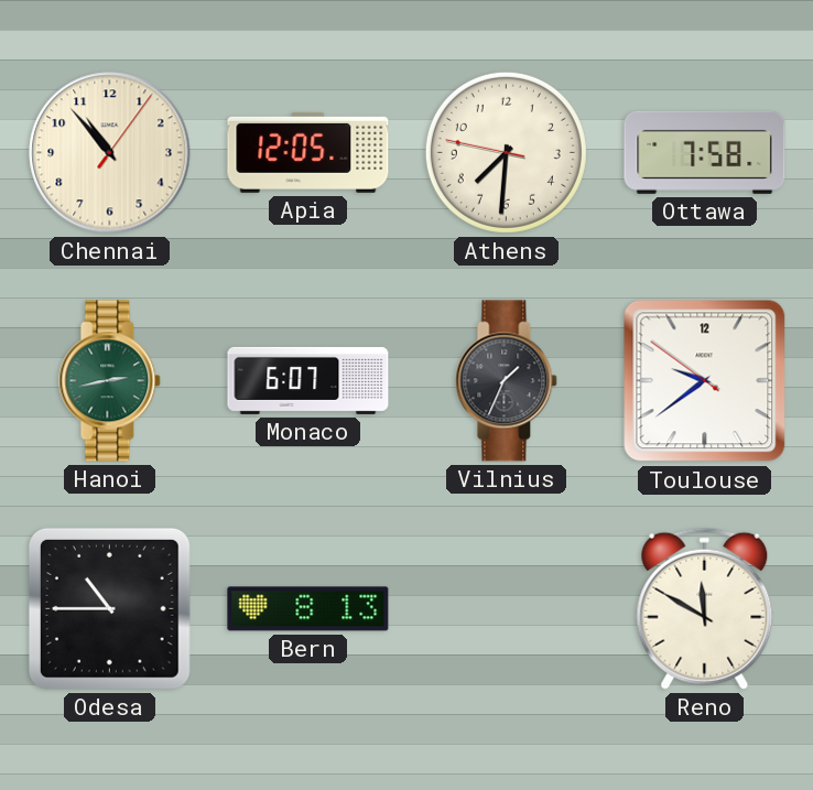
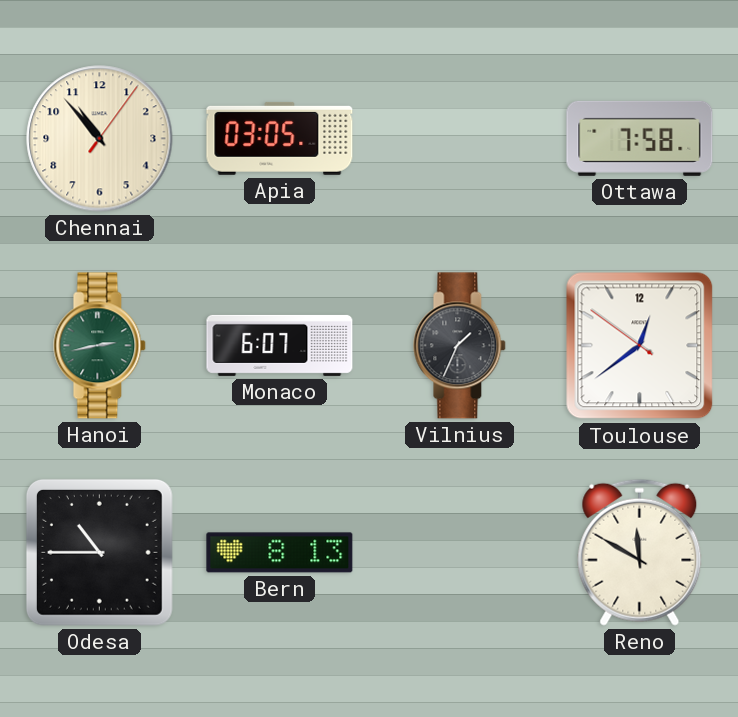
Apia: 12:05 -> 03:05 (280, 138)
Athens: 7:30 -> none (506, 152)
Toulouse: 9:38 -> 12:38 (640, 346)
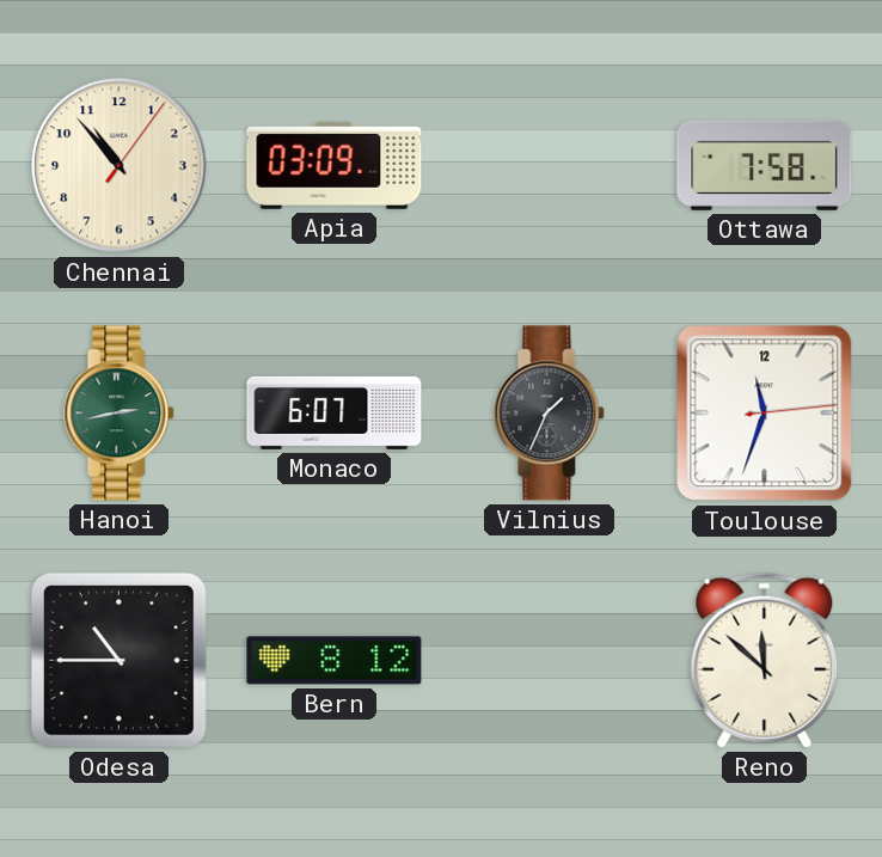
Apia: 03:05 -> 03:09 (335, 165)
Toulouse: 12:38 -> 11:33 (765, 414)
Bern: 8:13 -> 8:12 (335, 661)
Reno: 11:50 -> 11:52 (765, 660)
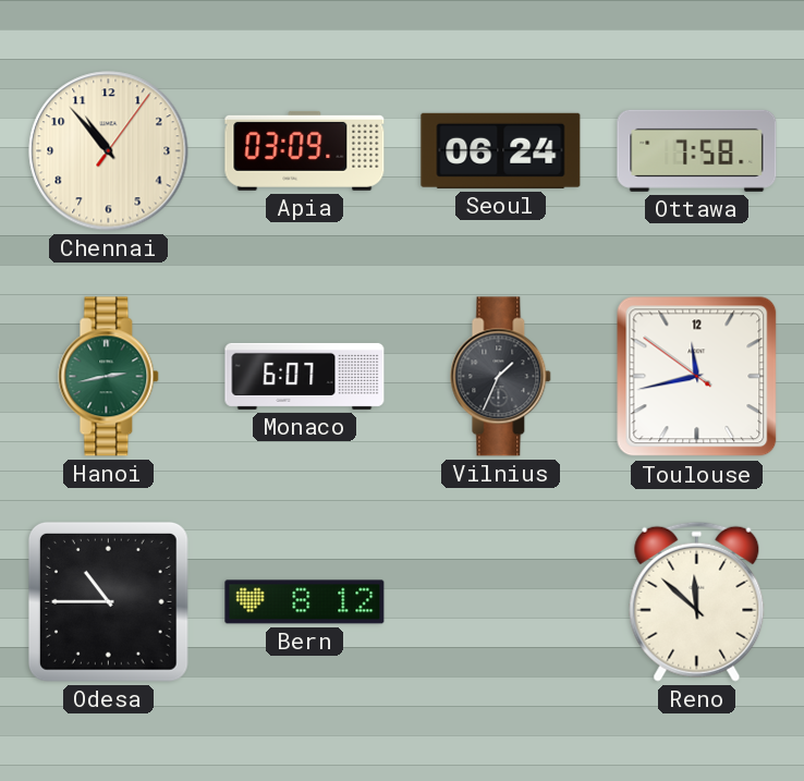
Seoul: none -> 06:24 (501, 150)
Toulouse: 11:33 -> 11:42 (697, 377)
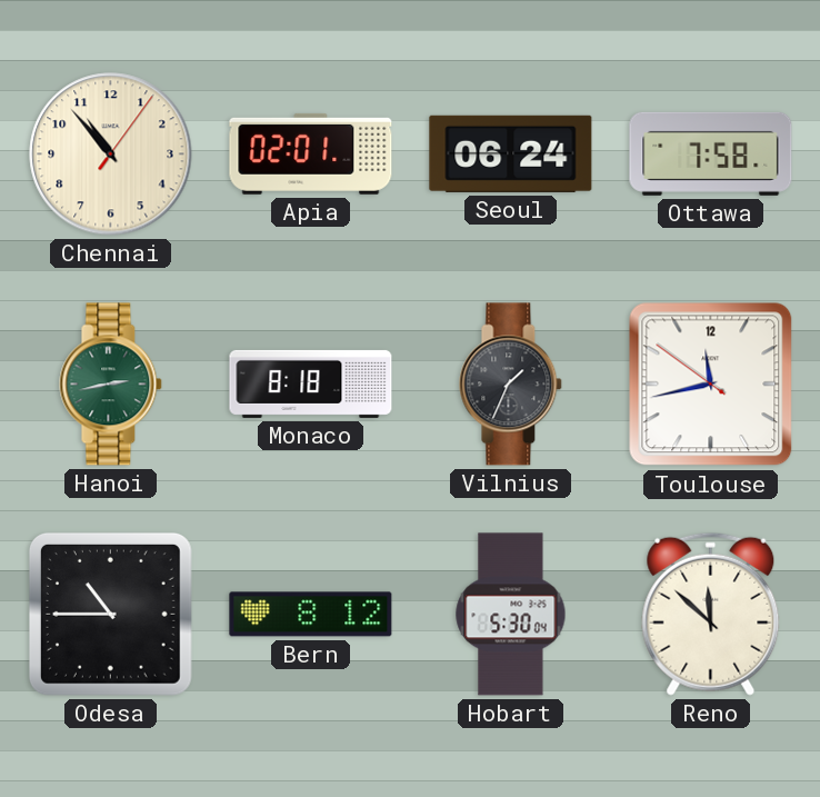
Apia: 03:09 -> 02:01 (311, 153)
Monaco: 6:07 -> 8:18 (311, 383)
Hobart: none -> 5:30 (511, 615)
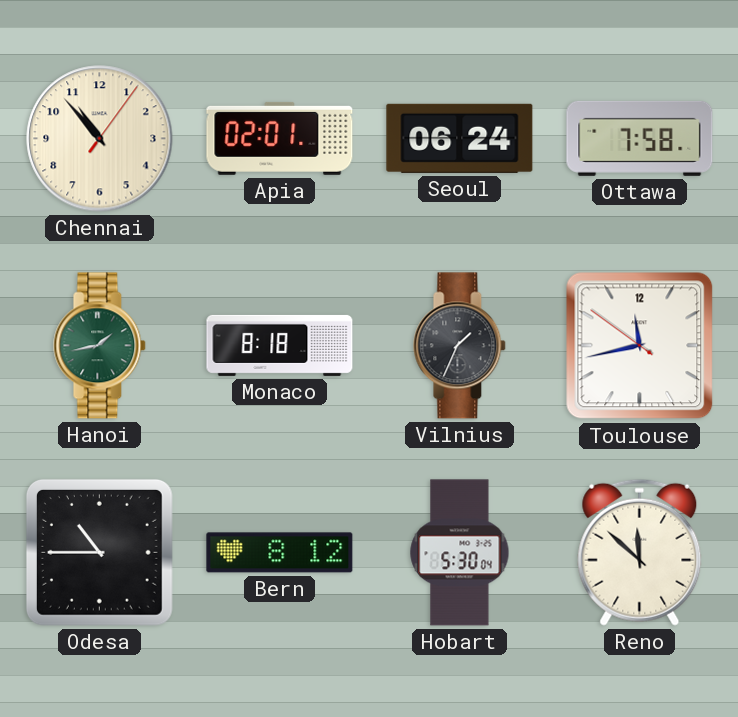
Hanoi: 2:43 -> 1:43 (100, 346)
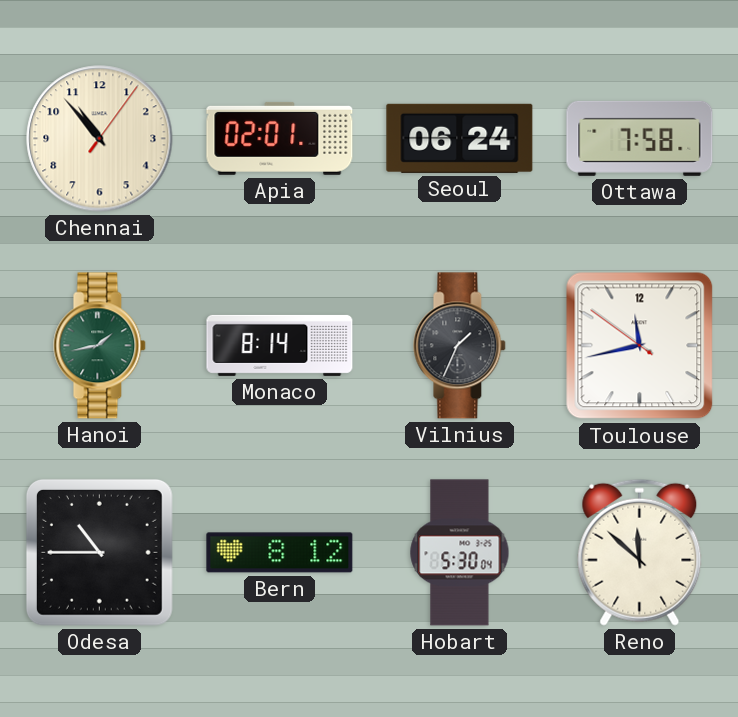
Monaco: 8:18 -> 8:14 (280, 345)
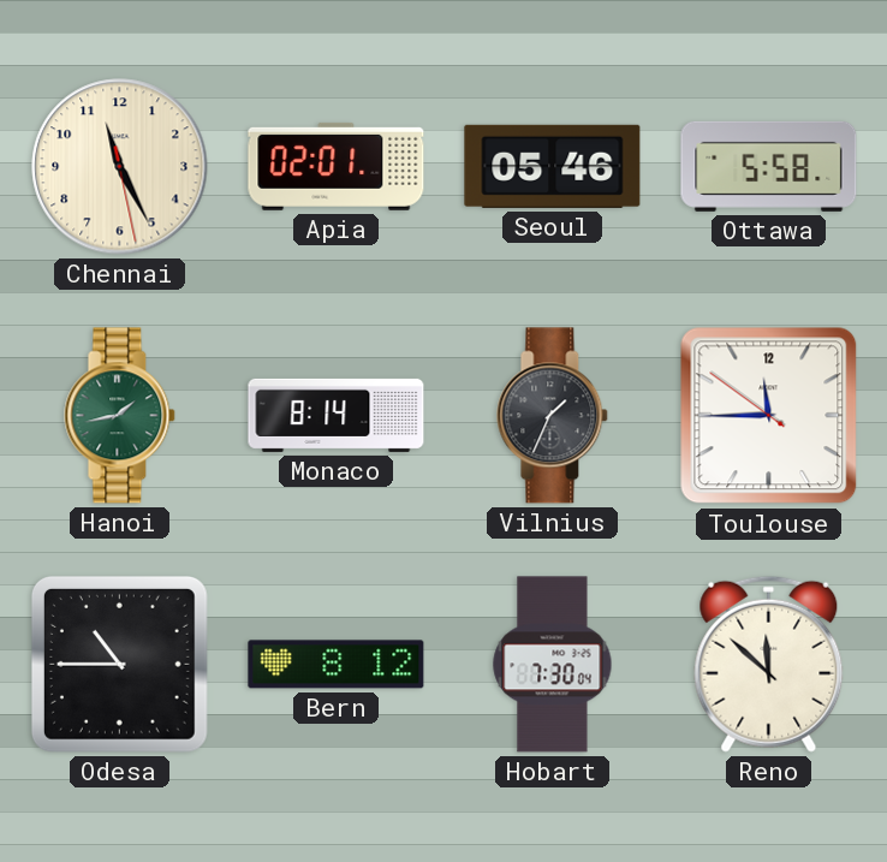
Chennai: 10:53 -> 11:25 (120, 167)
Seoul: 06:24 -> 05:46 (553, 166)
Ottawa: 7:58 -> 5:58 (769, 166)
Toulouse: 11:42 -> 11:44 (769, 416)
Hobart: 5:30 -> 7:30 (553, 665)
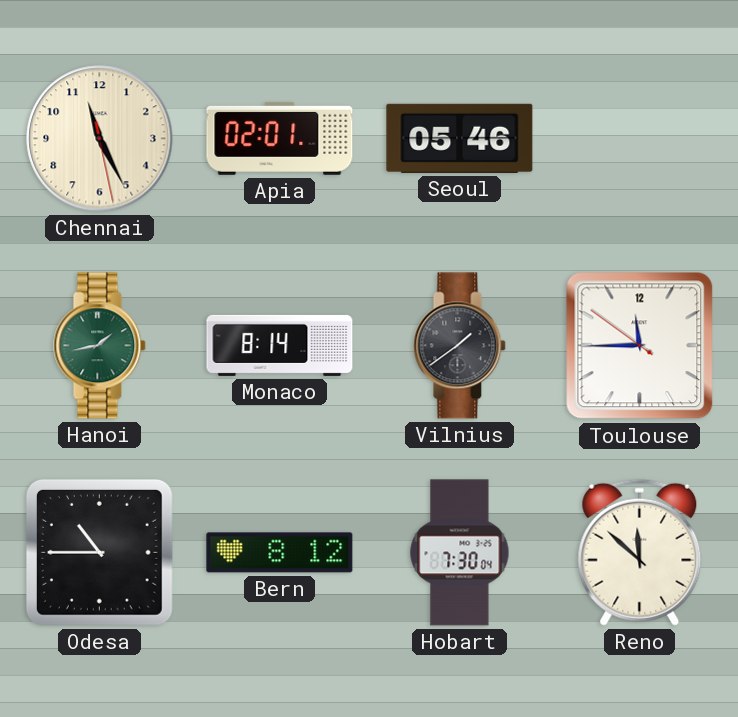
Ottawa: 5:58 -> none (769, 166)
Vilnius: 1:34 -> 1:39 (460, 346)
